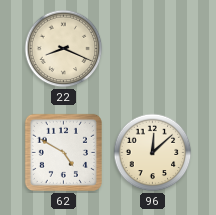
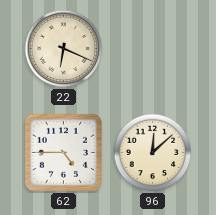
22: 8:19 -> 6:19 (64, 49)
62: 4:50 -> 4:45 (63, 152)
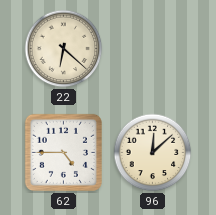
22: 6:19 -> 6:22 (64, 49)
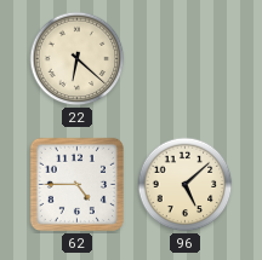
96: 12:08 -> 5:08 (186, 185)
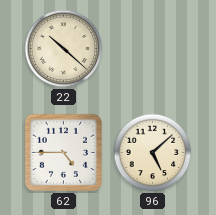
22: 6:22 -> 10:22 (64, 49)
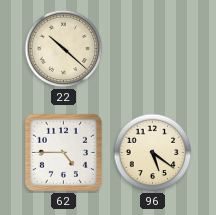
96: 5:08 -> 5:21 (153, 153)
